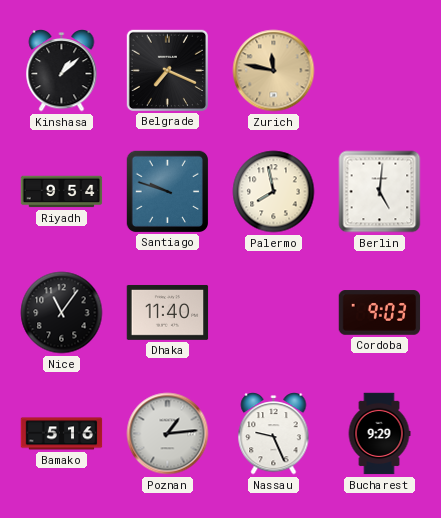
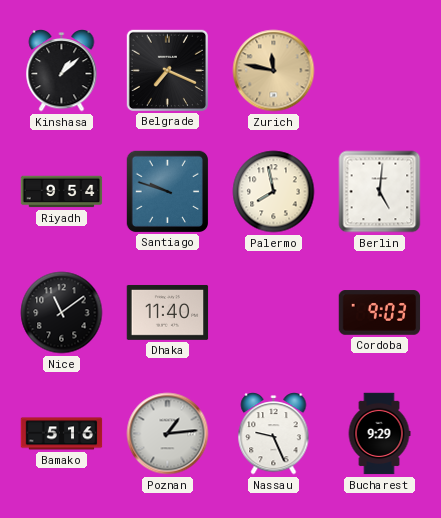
Nice: 11:06 -> 11:09 (62, 313)
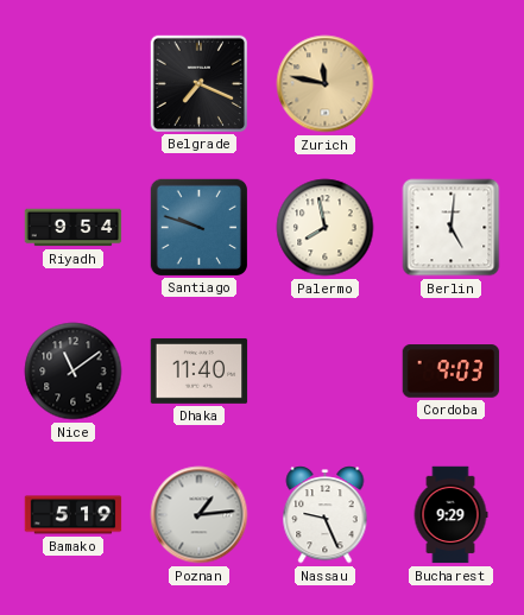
Kinshasa: 1:08 -> none (62, 71)
Bamako: 5:16 -> 5:19 (74, 515)
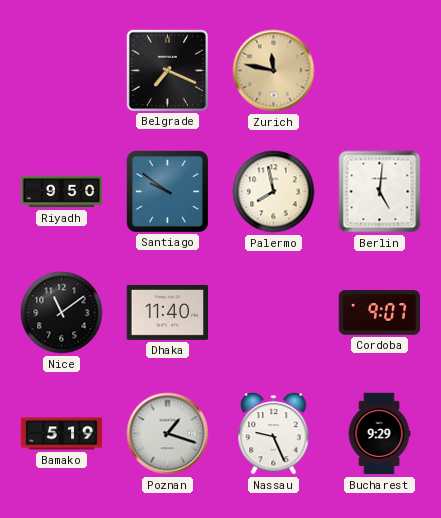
Riyadh: 9:54 -> 9:50 (62, 192)
Santiago: 9:48 -> 9:51 (167, 191)
Cordoba: 9:03 -> 9:07 (380, 313)
Poznan: 1:14 -> 1:18 (168, 434)
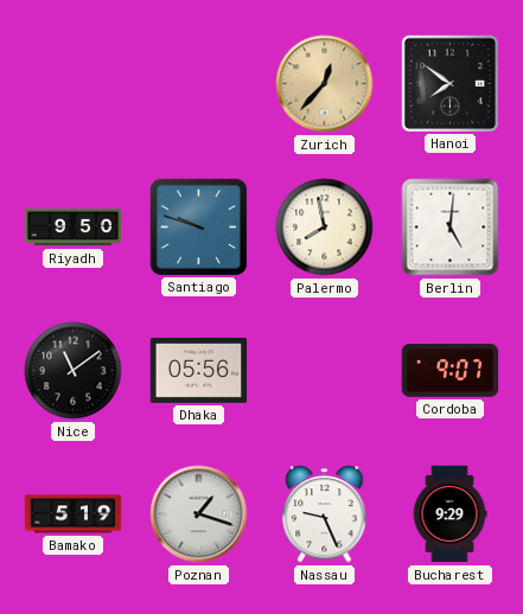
Belgrade: 7:19 -> none (167, 70)
Zurich: 11:47 -> 12:37 (325, 84)
Hanoi: none -> 7:51 (449, 83)
Santiago: 9:51 -> 9:48 (198, 226)
Dhaka: 11:40 -> 05:56 (199, 371)
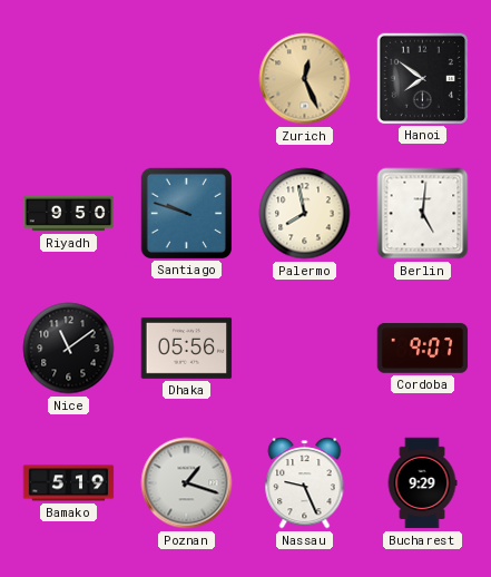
Zurich: 12:37 -> 12:26 (305, 79)
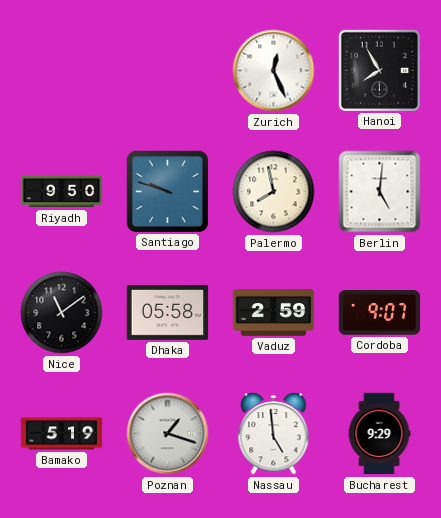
Zurich dial: champagne -> white (274, 71)
Hanoi: 7:51 -> 7:55 (379, 70)
Dhaka: 05:56 -> 05:58 (168, 313)
Vaduz: none -> 2:59 (274, 313)
Nassau: 9:26 -> 4:59 (274, 434)
